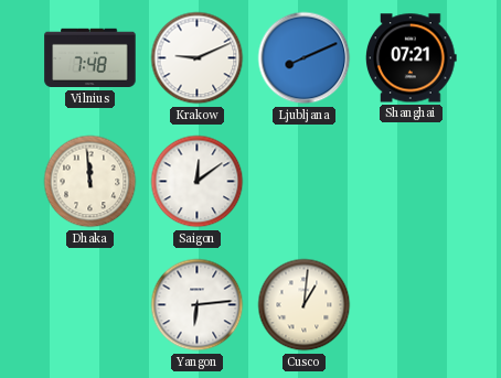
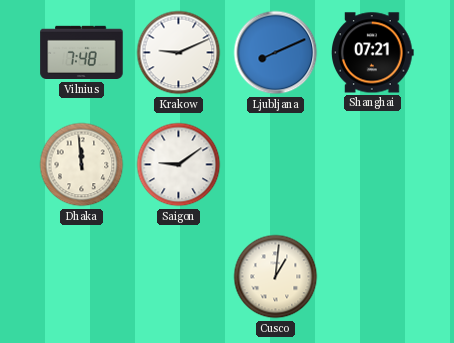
Saigon: 12:09 -> 9:09 (179, 165)
Yangon: 6:14 -> none (198, 305)
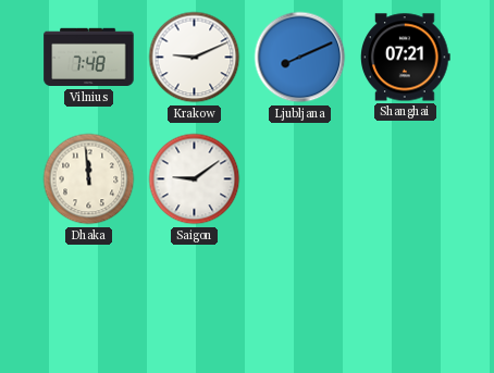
Cusco: 1:01 -> none (276, 277)
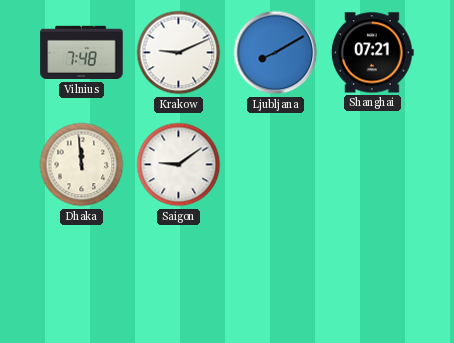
Ljubljana: 8:11 -> 8:10 (276, 53)
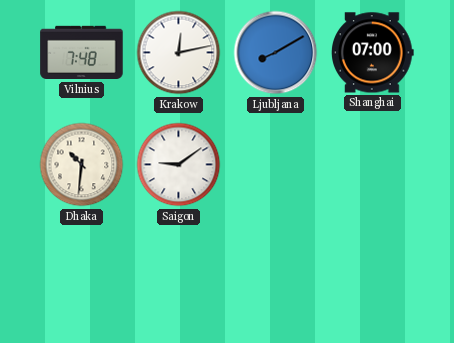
Krakow: 9:11 -> 12:13 (179, 53)
Shanghai: 07:21 -> 07:00 (373, 53)
Dhaka: 11:59 -> 10:31 (82, 165)
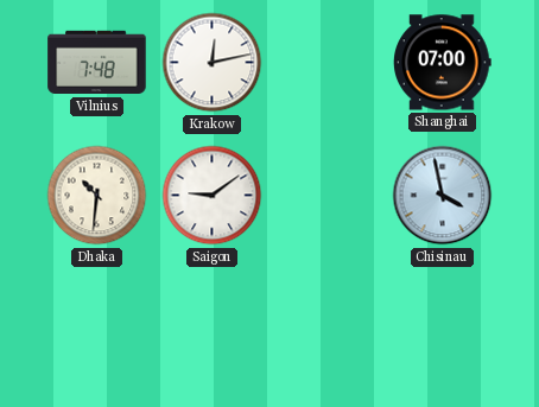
Ljubljana: 8:10 -> none (276, 53)
Chisinau: none -> 3:58 (443, 196)
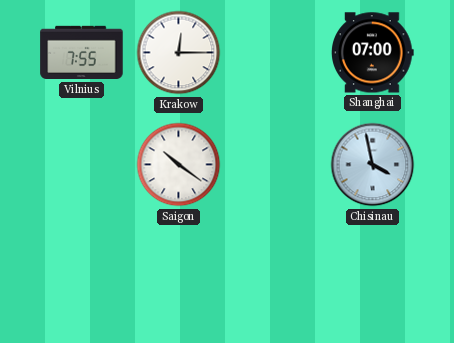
Vilnius: 7:48 -> 7:55 (82, 53)
Krakow: 12:13 -> 12:15 (179, 53)
Dhaka: 10:31 -> none (97, 196)
Saigon: 9:09 -> 10:21 (179, 165)
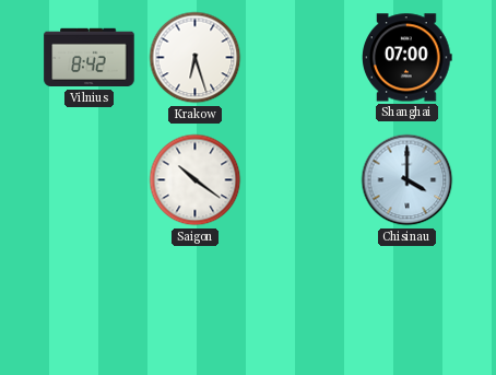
Vilnius: 7:55 -> 8:42 (90, 58)
Krakow: 12:15 -> 6:27 (196, 58)
Chisinau: 3:58 -> 4:00 (408, 180)
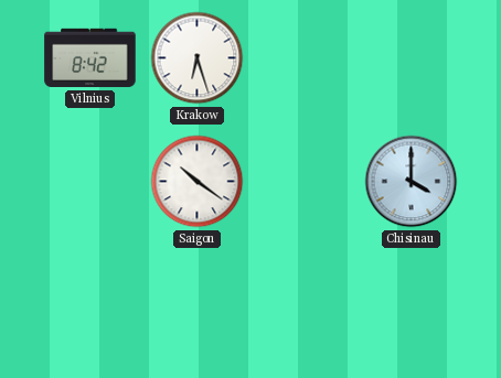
Shanghai: 07:00 -> none (408, 58)
